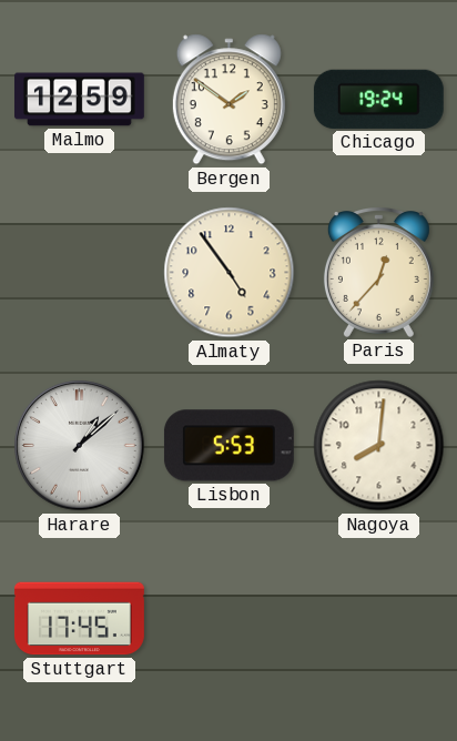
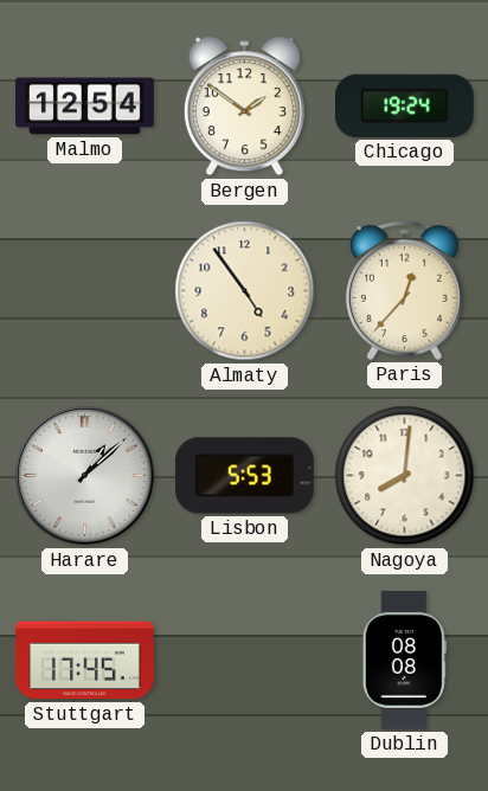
Malmo: 12:59 -> 12:54 (84, 107)
Dublin: none -> 08:08 (404, 660)
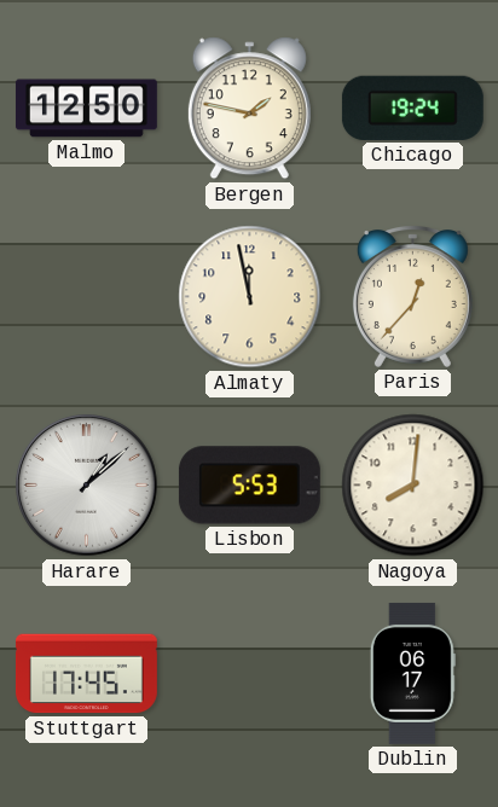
Malmo: 12:54 -> 12:50 (86, 109)
Bergen: 1:51 -> 1:47 (249, 109)
Almaty: 4:54 -> 11:58 (250, 297)
Dublin: 08:08 -> 06:17 (412, 673)
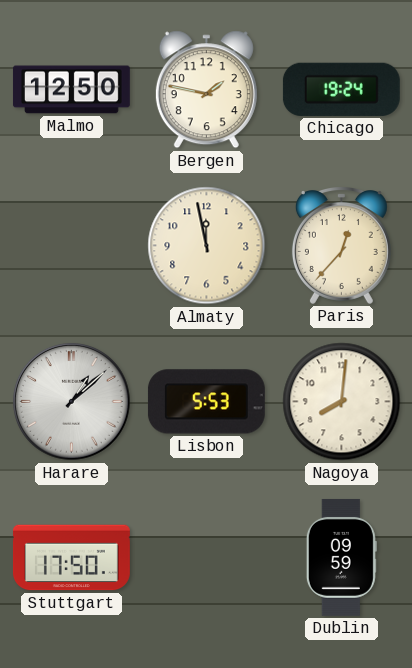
Stuttgart: 17:45 -> 17:50 (71, 558)
Dublin: 06:17 -> 09:59 (341, 557)
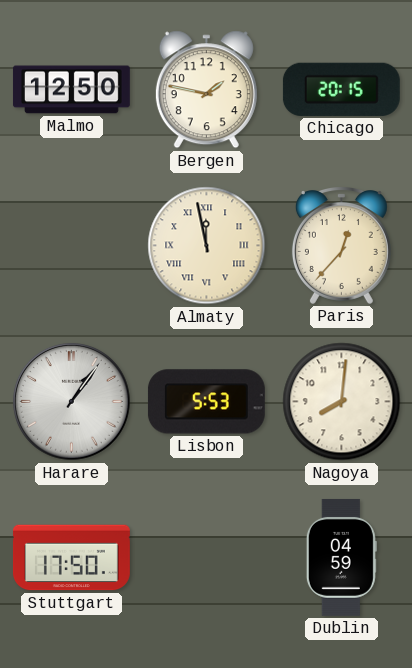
Chicago: 19:24 -> 20:15 (341, 89)
Almaty numerals: Arabic -> Roman (207, 246)
Harare: 1:08 -> 1:06 (72, 402)
Dublin: 09:59 -> 04:59 (341, 557)
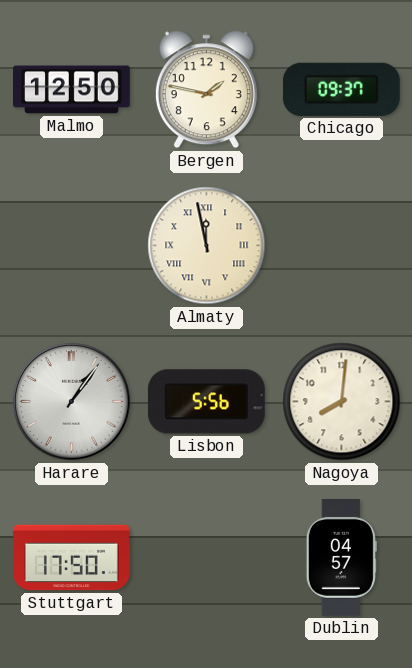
Chicago: 20:15 -> 09:37 (341, 89)
Paris: 12:37 -> none (341, 246)
Lisbon: 5:53 -> 5:56 (206, 402)
Dublin: 04:59 -> 04:57 (341, 557)
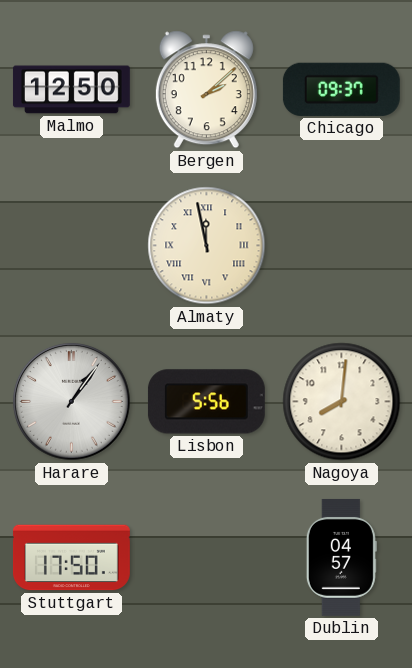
Bergen: 1:47 -> 2:08 (206, 90)
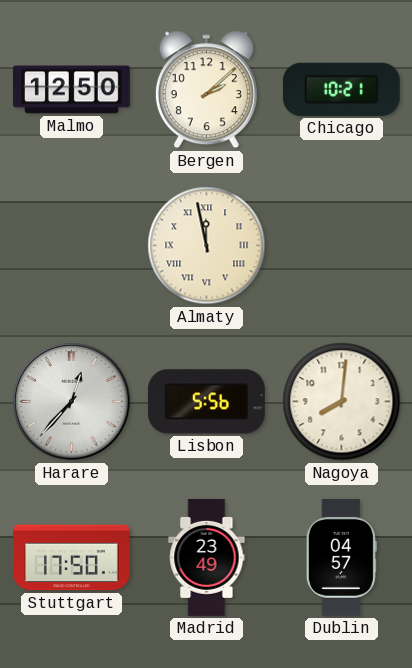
Chicago: 09:37 -> 10:21 (341, 89)
Harare: 1:06 -> 12:37 (72, 402)
Madrid: none -> 23:49 (207, 557)
